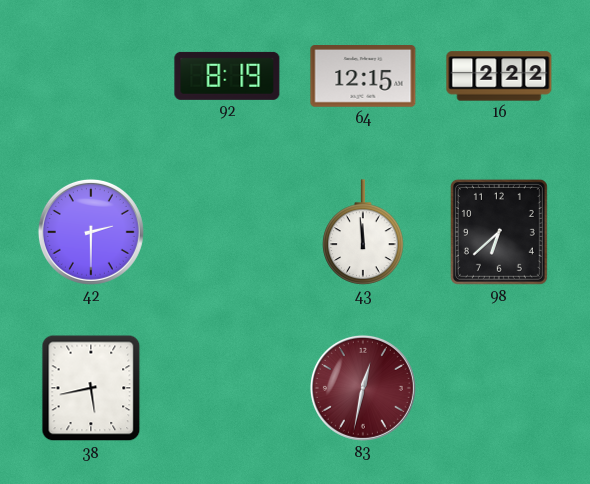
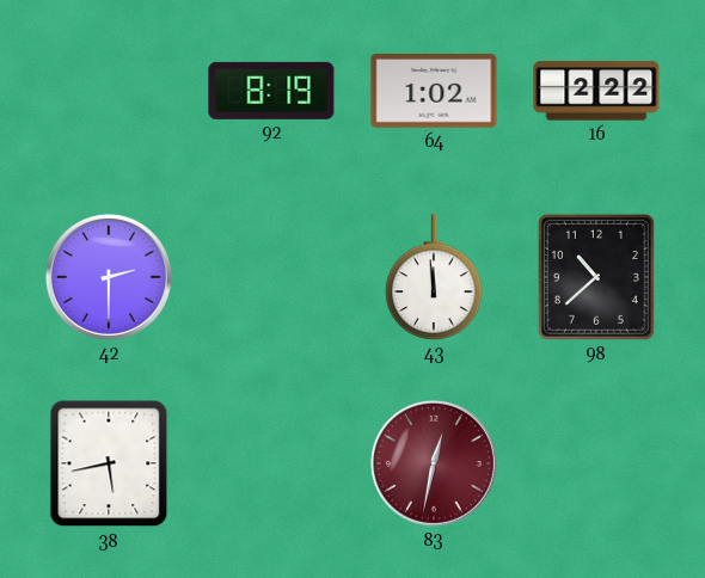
64: 12:15 -> 1:02 (434, 92)
98: 6:38 -> 10:38 (596, 277)
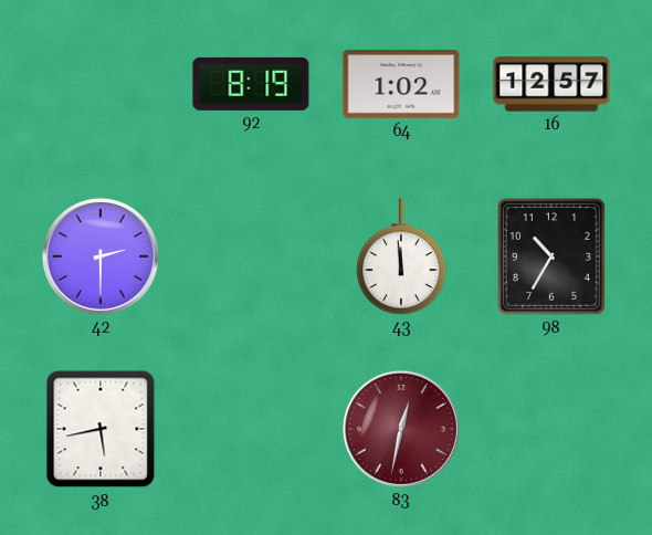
16: 2:22 -> 12:57 (551, 84)
98: 10:38 -> 10:35 (551, 256)
